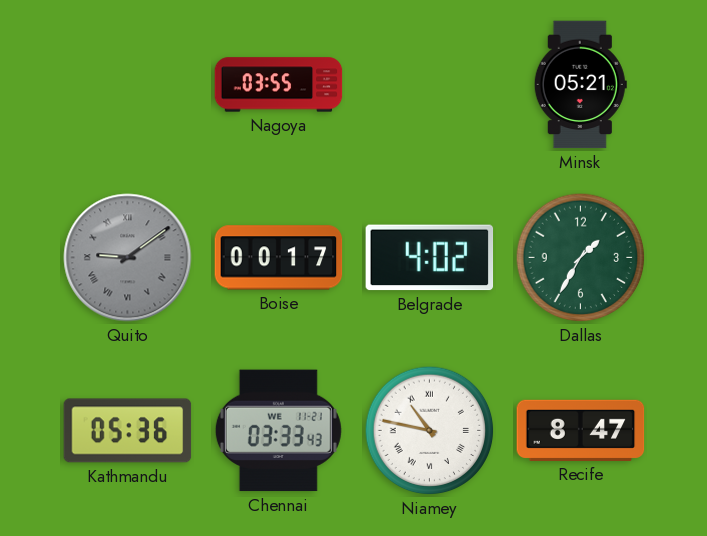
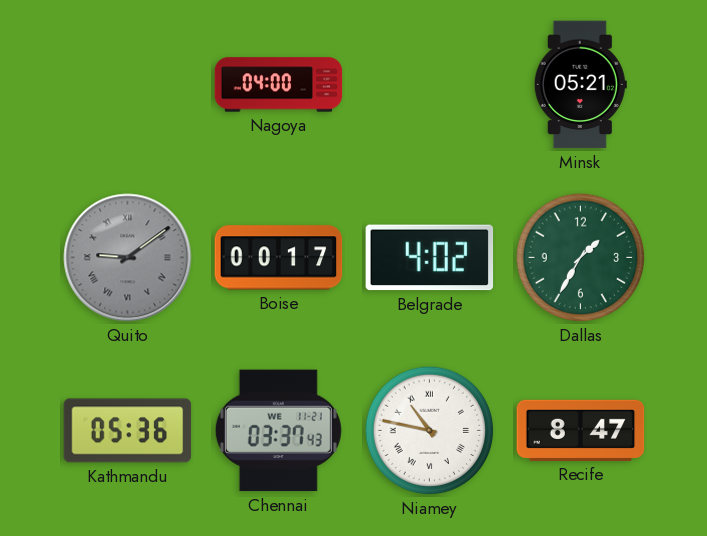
Nagoya: 03:55 -> 04:00 (279, 85)
Chennai: 03:33 -> 03:37 (278, 431)
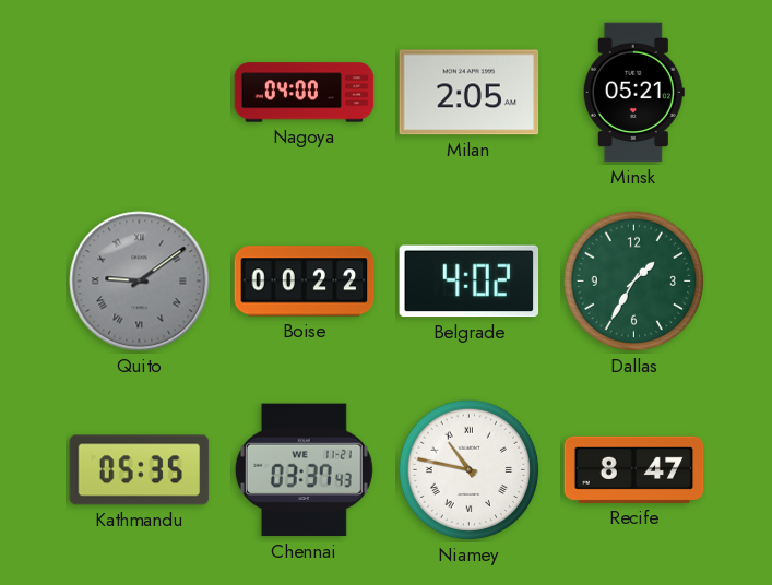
Milan: none -> 2:05 (470, 93)
Boise: 00:17 -> 00:22 (305, 282)
Kathmandu: 05:36 -> 05:35 (140, 470)
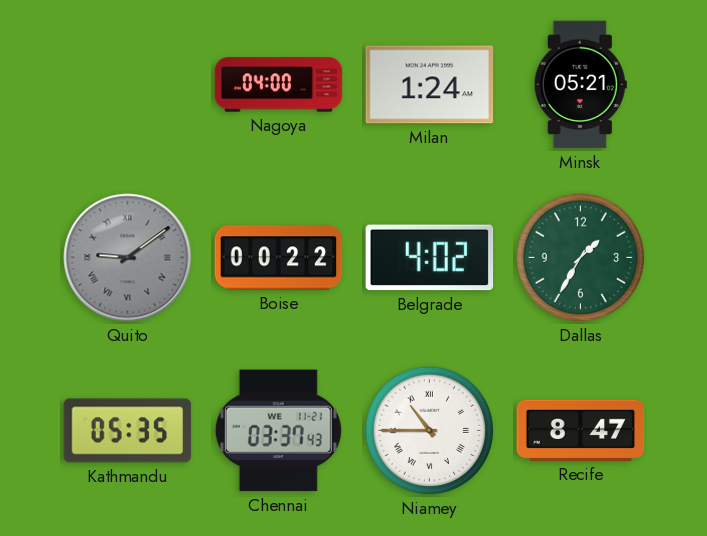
Milan: 2:05 -> 1:24 (430, 85)
Niamey: 10:47 -> 10:45 (430, 431)
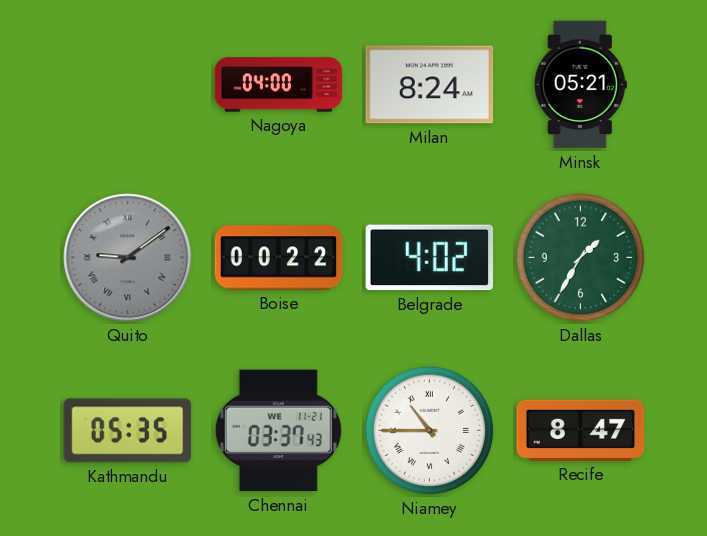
Milan: 1:24 -> 8:24 (430, 85)
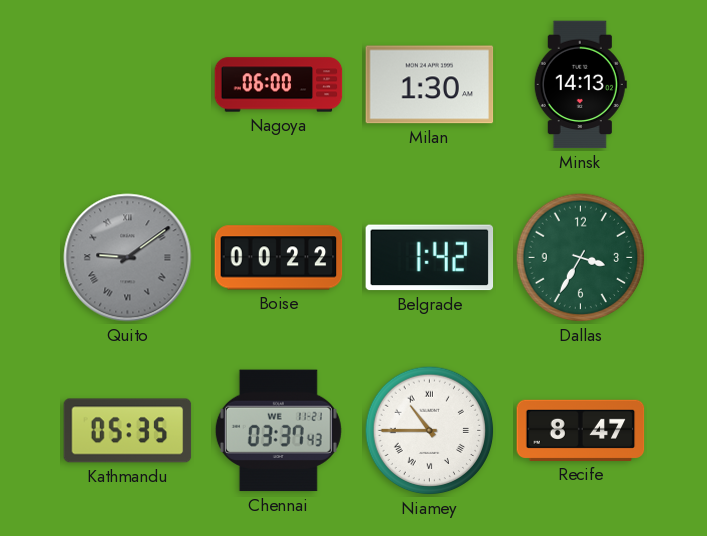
Nagoya: 04:00 -> 06:00 (279, 85)
Milan: 8:24 -> 1:30 (430, 85)
Minsk: 05:21 -> 14:13 (580, 85)
Belgrade: 4:02 -> 1:42 (430, 258)
Dallas: 1:35 -> 3:35 (581, 258)
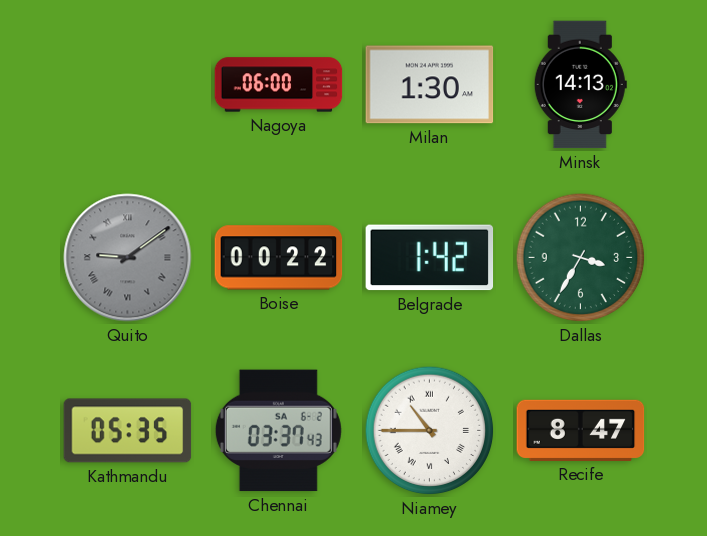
Chennai date: WE 11-21 -> SA 6-2 (278, 431)
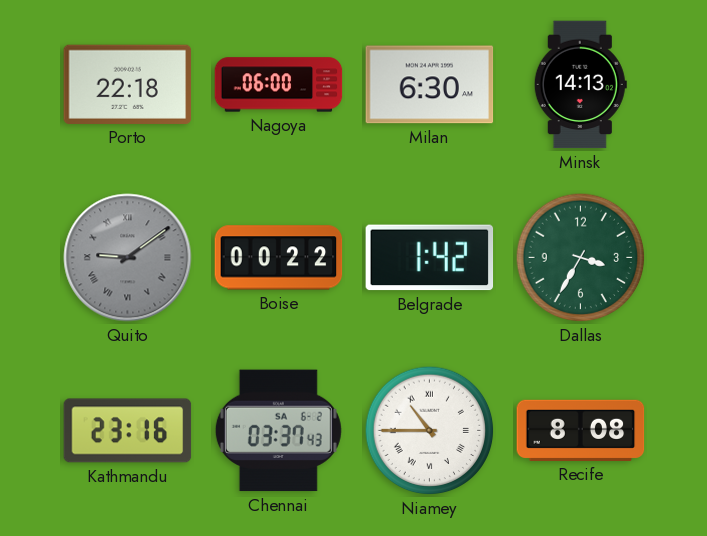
Porto: none -> 22:18 (128, 84)
Milan: 1:30 -> 6:30 (430, 85)
Kathmandu: 05:35 -> 23:16 (128, 431)
Recife: 8:47 -> 8:08 (581, 430)
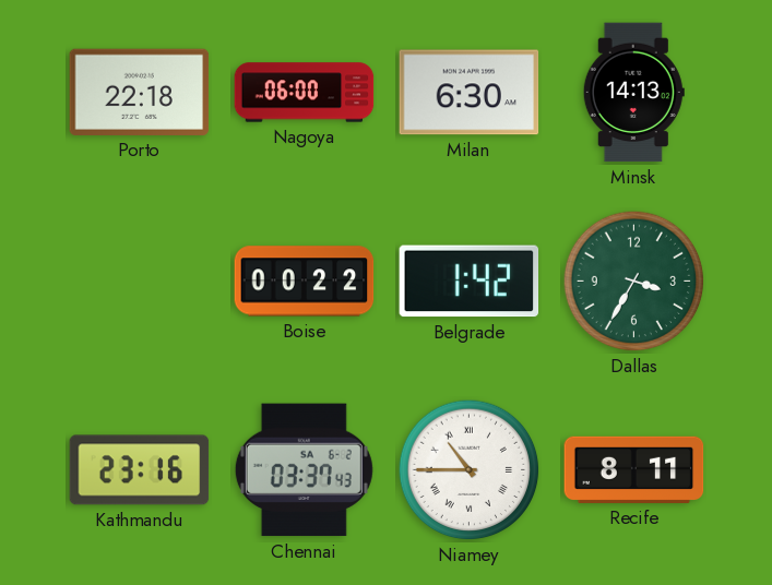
Quito: 9:09 -> none (128, 258)
Recife: 8:08 -> 8:11 (634, 469)
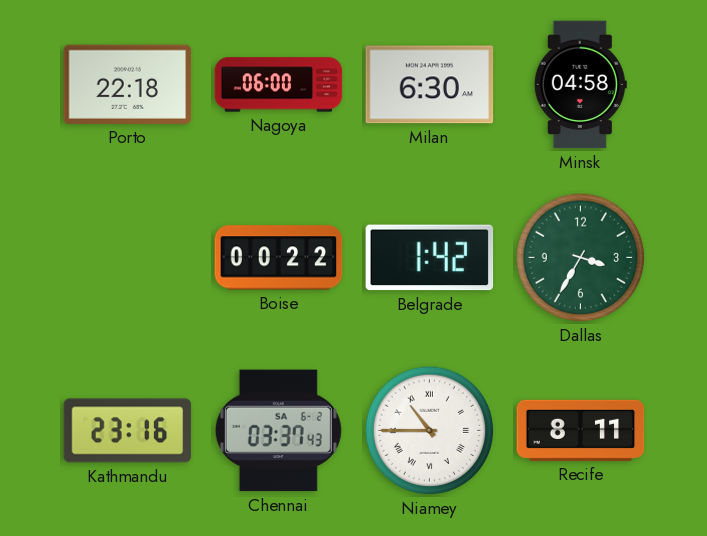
Minsk: 14:13 -> 04:58 (580, 85)
